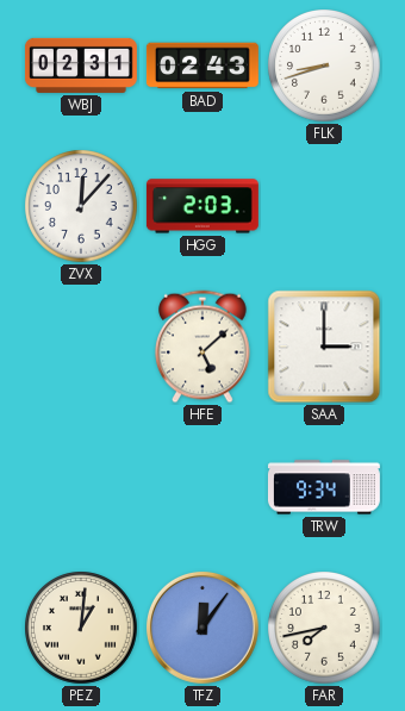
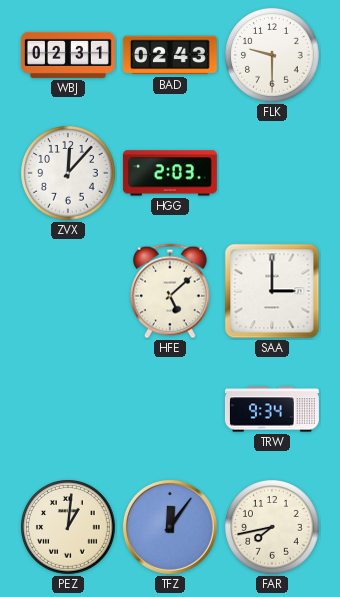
FLK: 8:42 -> 9:30 (272, 55)
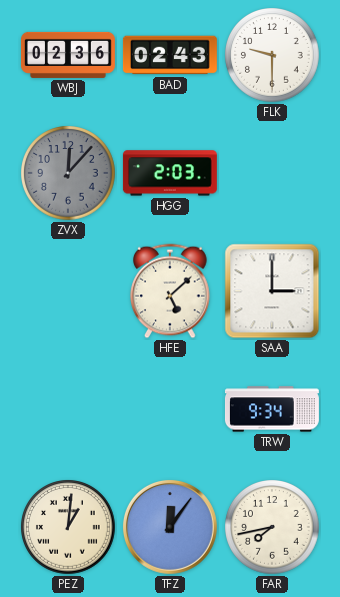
WBJ: 02:31 -> 02:36 (68, 55)
ZVX dial: white -> grey (68, 173)
